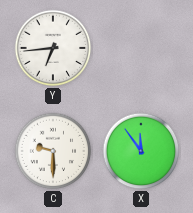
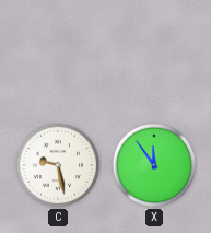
Y: 6:44 -> none (53, 48)
C: 9:30 -> 9:28 (58, 165)
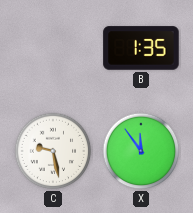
B: none -> 1:35 (141, 48)
